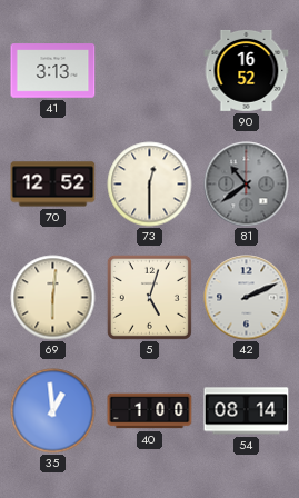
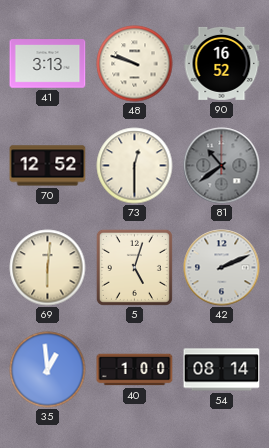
48: none -> 9:48 (135, 64)
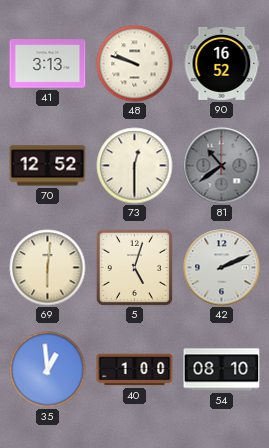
54: 08:14 -> 08:10 (222, 370)
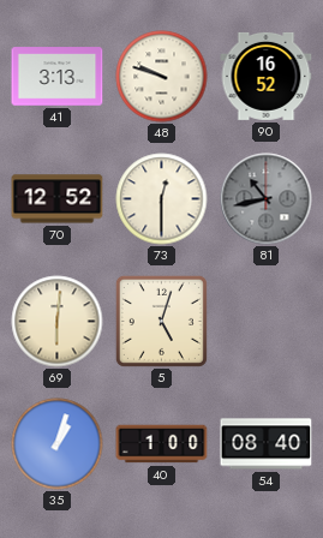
81: 10:39 -> 10:43 (267, 199)
42: 2:11 -> none (222, 268)
35: 12:59 -> 1:03 (58, 444)
54: 08:10 -> 08:40 (267, 444)
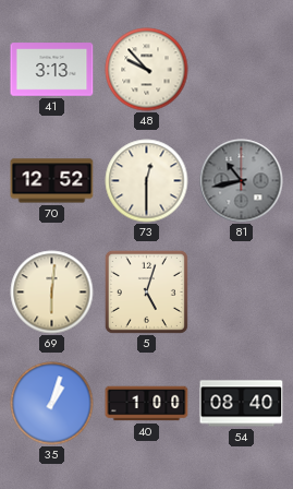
48: 9:48 -> 9:53 (147, 70)
90: 16:52 -> none (267, 76)
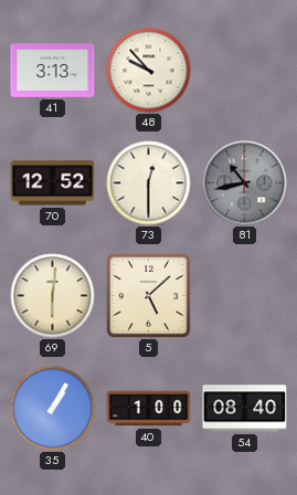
5: 5:03 -> 5:08 (148, 295)
35: 1:03 -> 1:05 (53, 409)
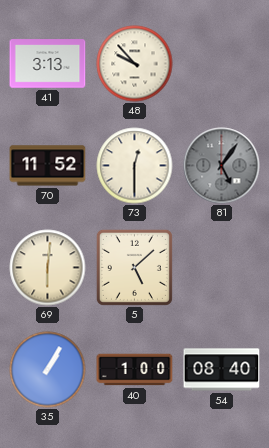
70: 12:52 -> 11:52 (48, 166)
81: 10:43 -> 5:06 (222, 166)
